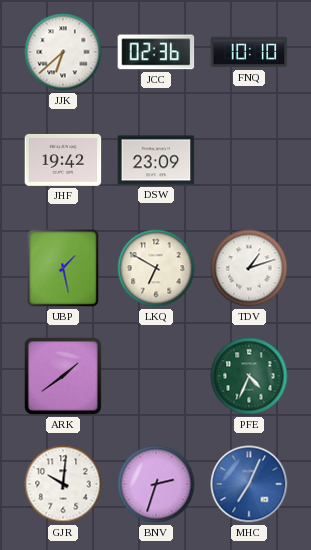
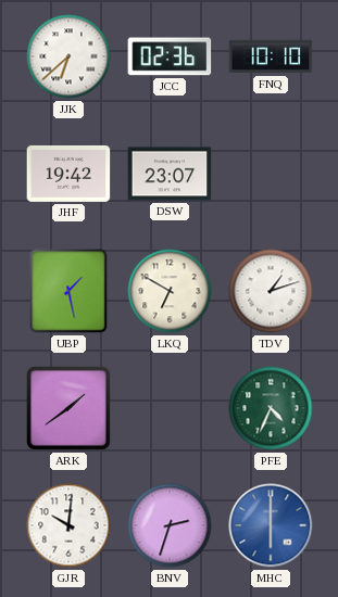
DSW: 23:09 -> 23:07 (170, 174)
MHC: 7:04 -> 6:00 (271, 525)
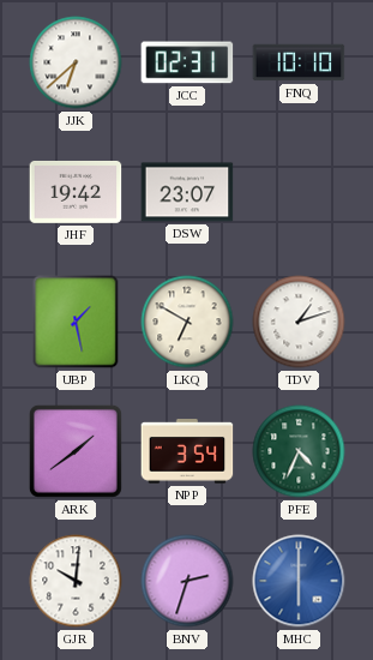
JCC: 02:36 -> 02:31 (187, 62)
NPP: none -> 3:54 (187, 451)
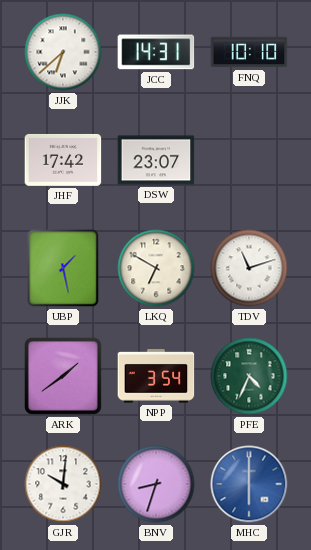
JCC: 02:31 -> 14:31 (156, 52)
JHF: 19:42 -> 17:42 (63, 160)
TDV: 1:12 -> 11:12 (249, 268)
BNV: 2:33 -> 8:33 (156, 484)
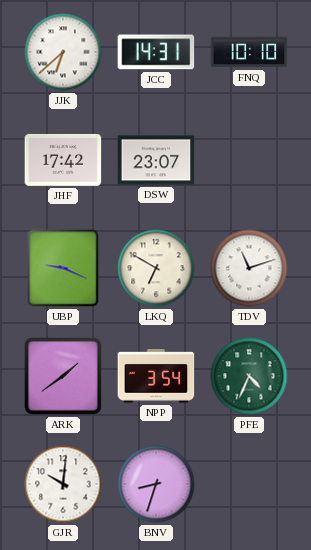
UBP: 1:28 -> 9:19 (63, 268)
MHC: 6:00 -> none (249, 484)
